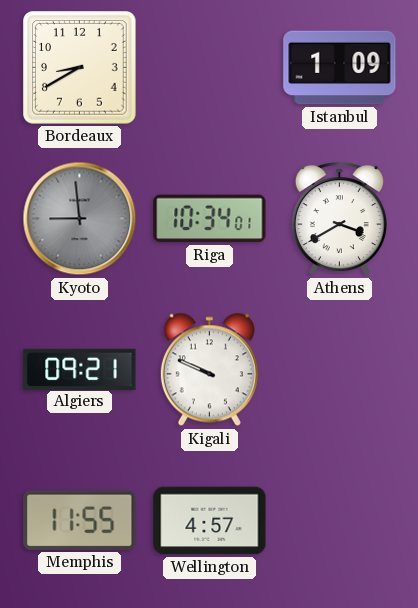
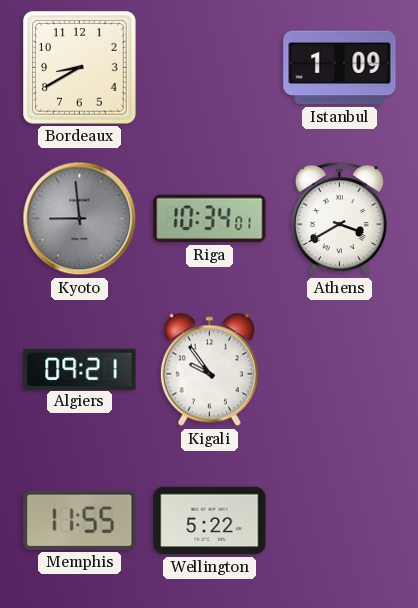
Kigali: 9:49 -> 9:54 (209, 370)
Wellington: 4:57 -> 5:22 (210, 521)
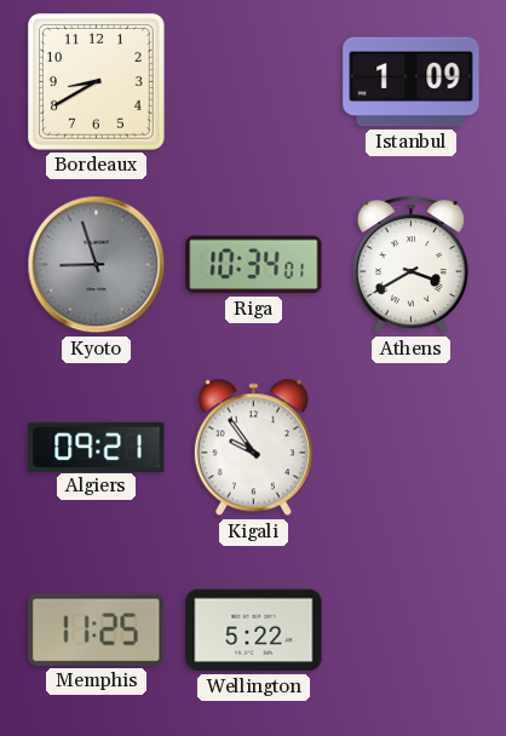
Kyoto: 8:59 -> 8:57 (97, 265)
Memphis: 11:55 -> 11:25 (97, 629)
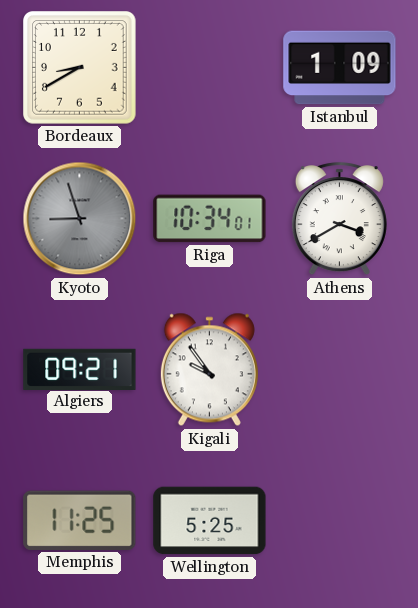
Wellington: 5:22 -> 5:25 (210, 521)
